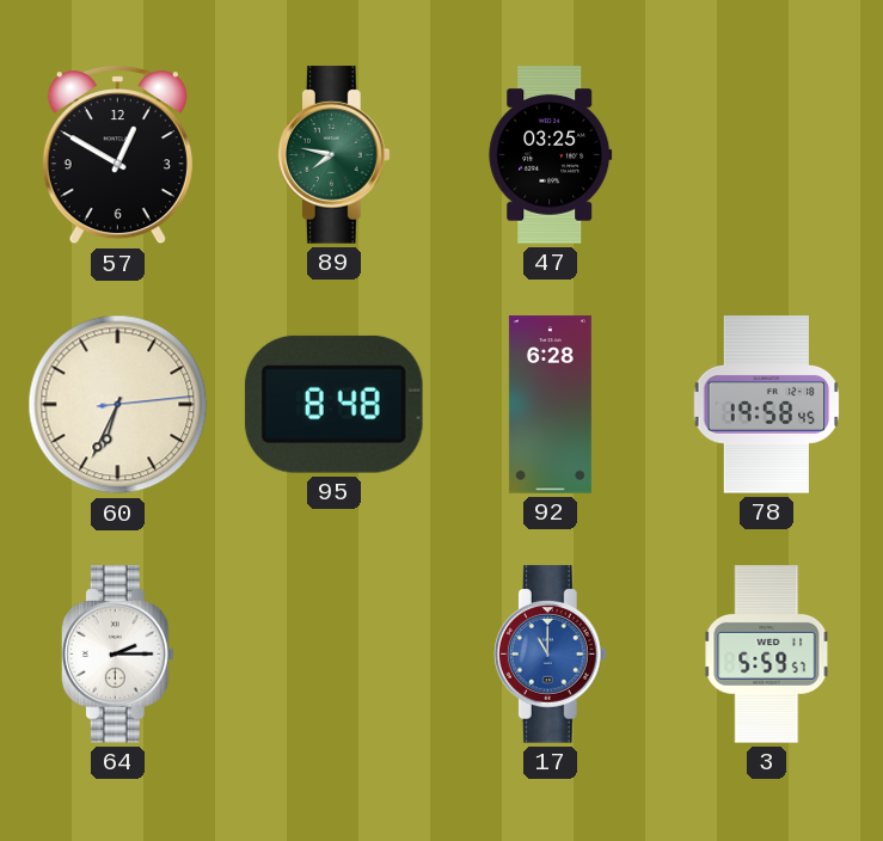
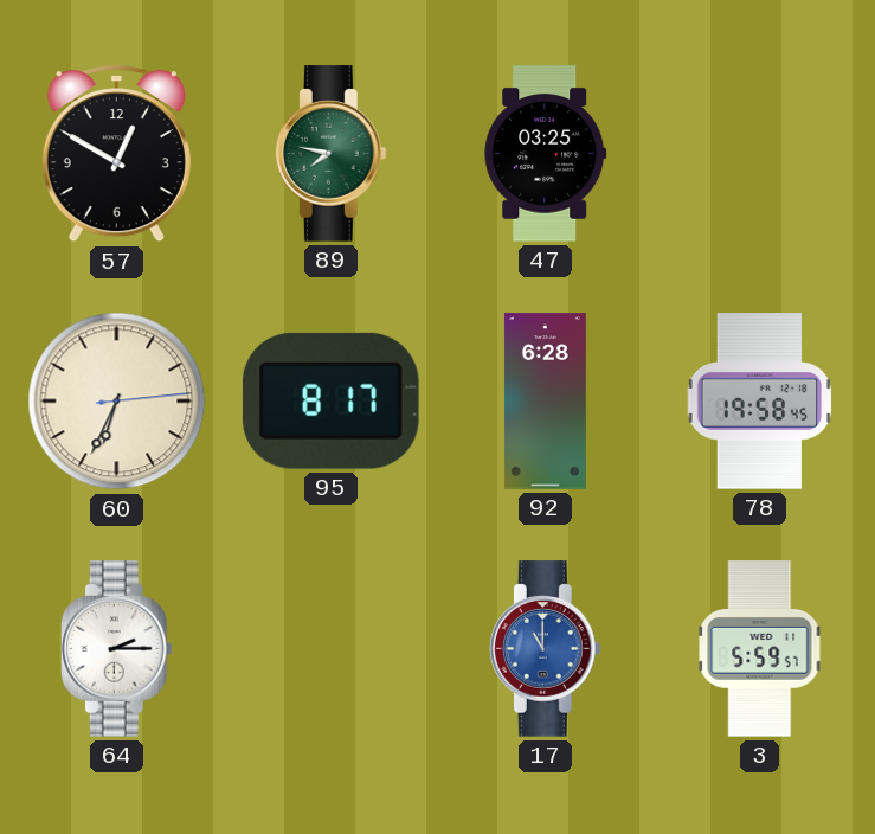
95: 8:48 -> 8:17 (330, 400)
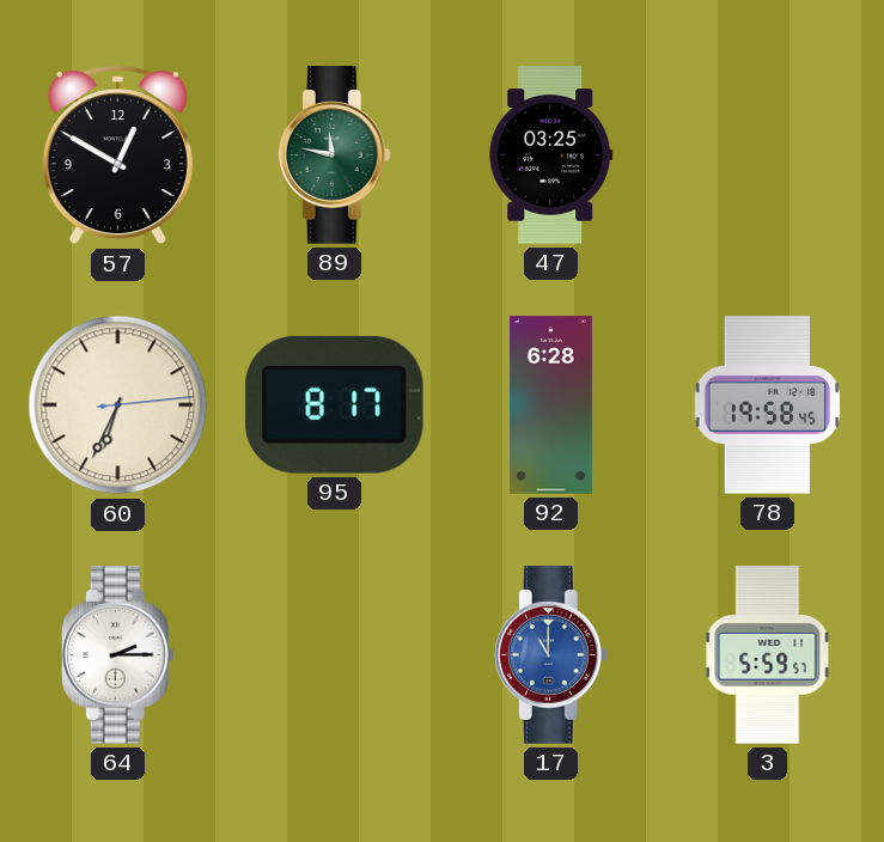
89: 7:47 -> 11:47 (334, 155)
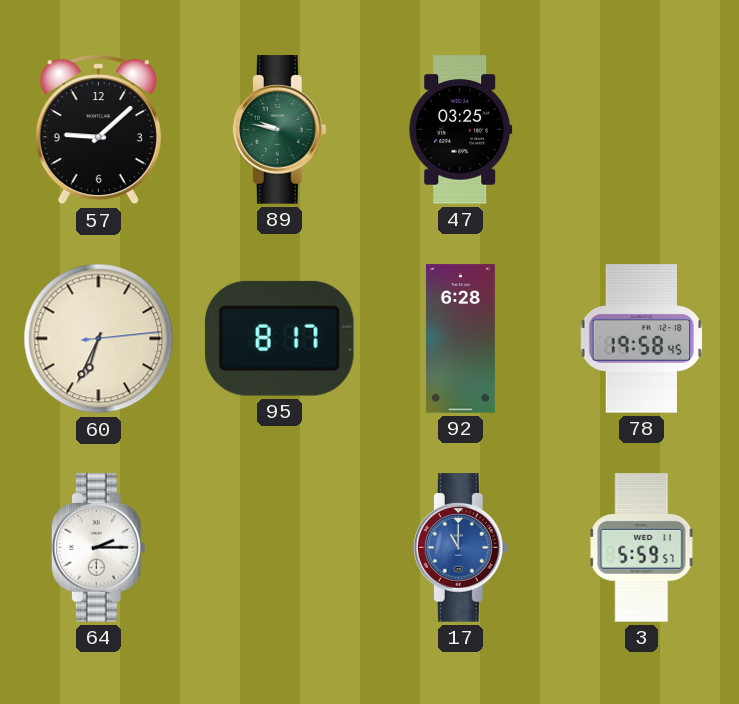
57: 12:50 -> 9:08 (98, 130)
89: 11:47 -> 9:47 (279, 130)
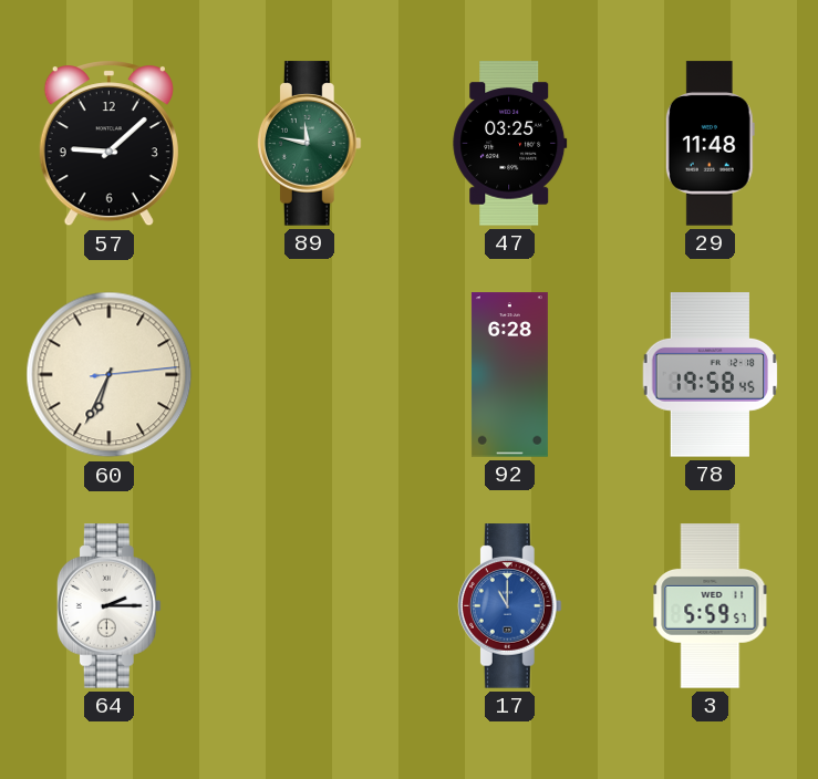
89: 9:47 -> 11:47 (309, 144)
29: none -> 11:48 (710, 144)
95: 8:17 -> none (279, 338)
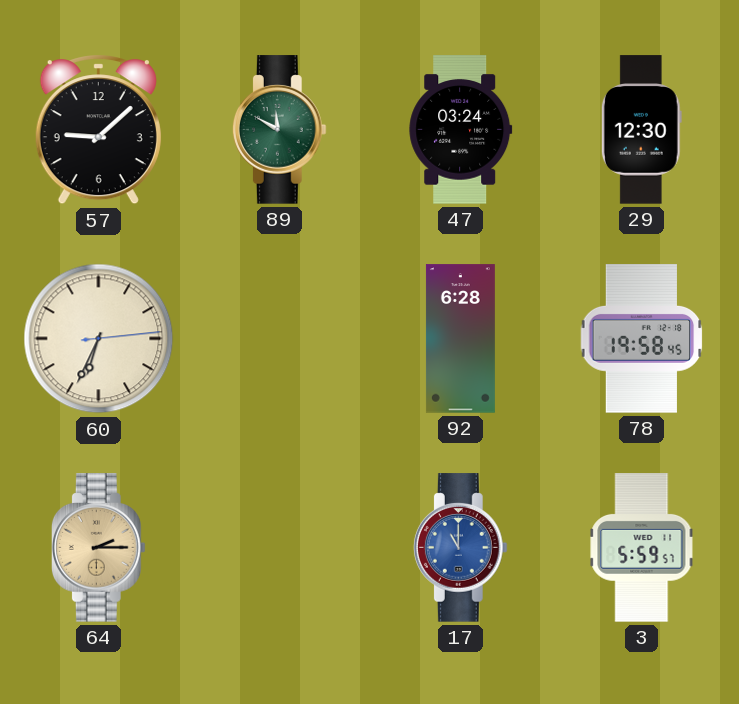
89: 11:47 -> 11:50 (279, 130)
47: 03:25 -> 03:24 (461, 130)
29: 11:48 -> 12:30 (641, 130)
64 dial: white -> champagne (98, 548)
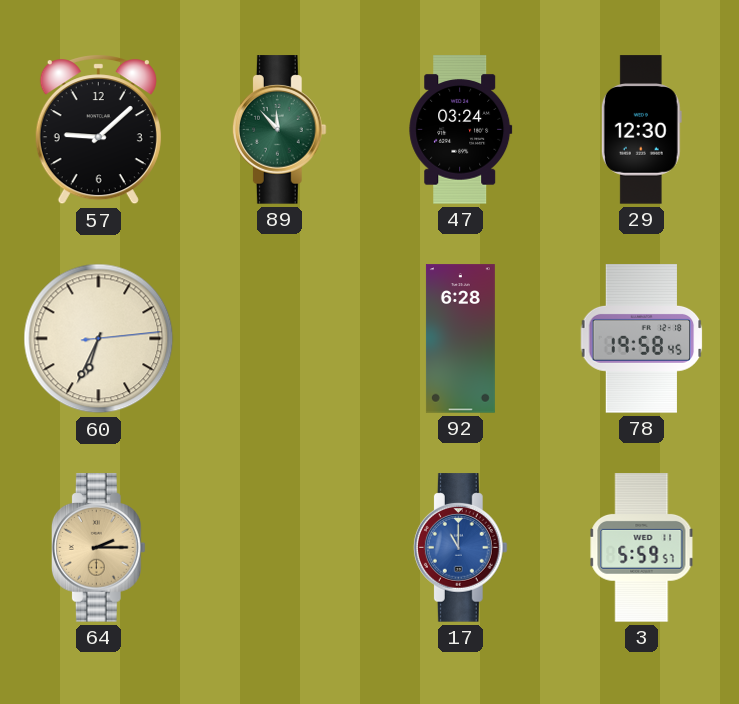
89: 11:50 -> 11:53 (279, 130)
